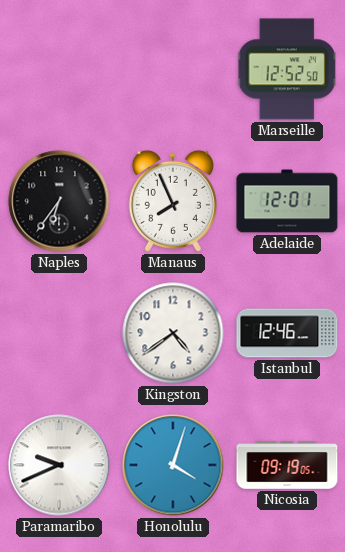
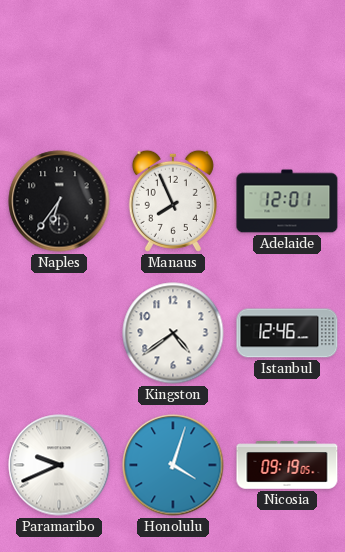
Marseille: 12:52 -> none (287, 69)
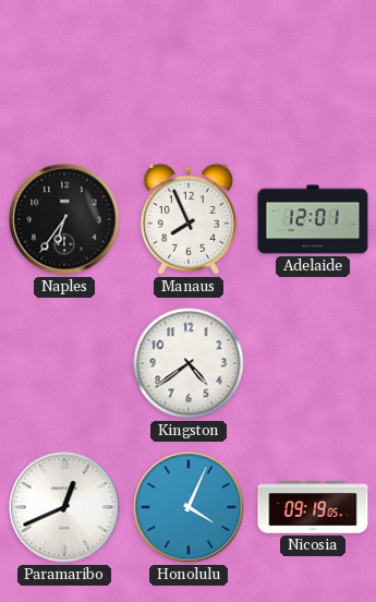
Istanbul: 12:46 -> none (287, 333)
Paramaribo: 9:41 -> 12:41 (64, 507)
Honolulu: 4:03 -> 4:04 (189, 507)
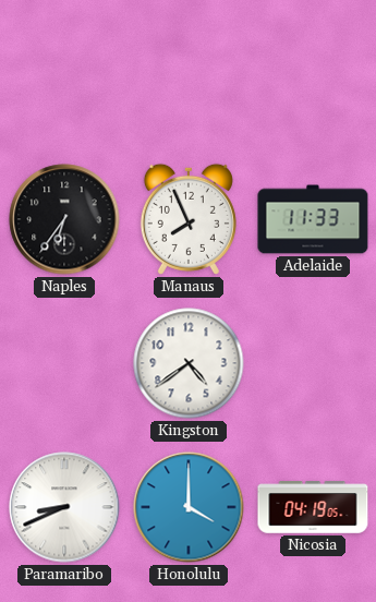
Adelaide: 12:01 -> 11:33 (313, 219)
Paramaribo: 12:41 -> 8:41 (64, 507)
Honolulu: 4:04 -> 4:00 (189, 507)
Nicosia: 09:19 -> 04:19 (313, 507)
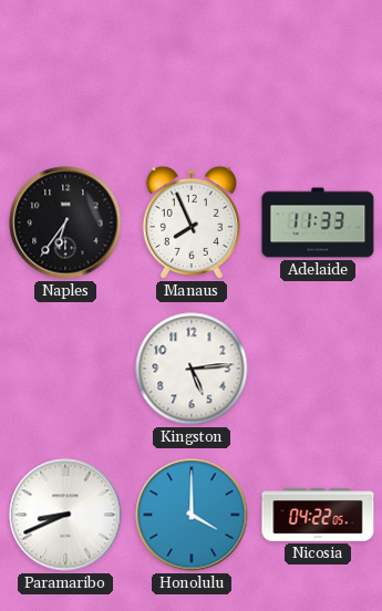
Kingston: 4:39 -> 5:14 (192, 369)
Nicosia: 04:19 -> 04:22 (318, 515)
